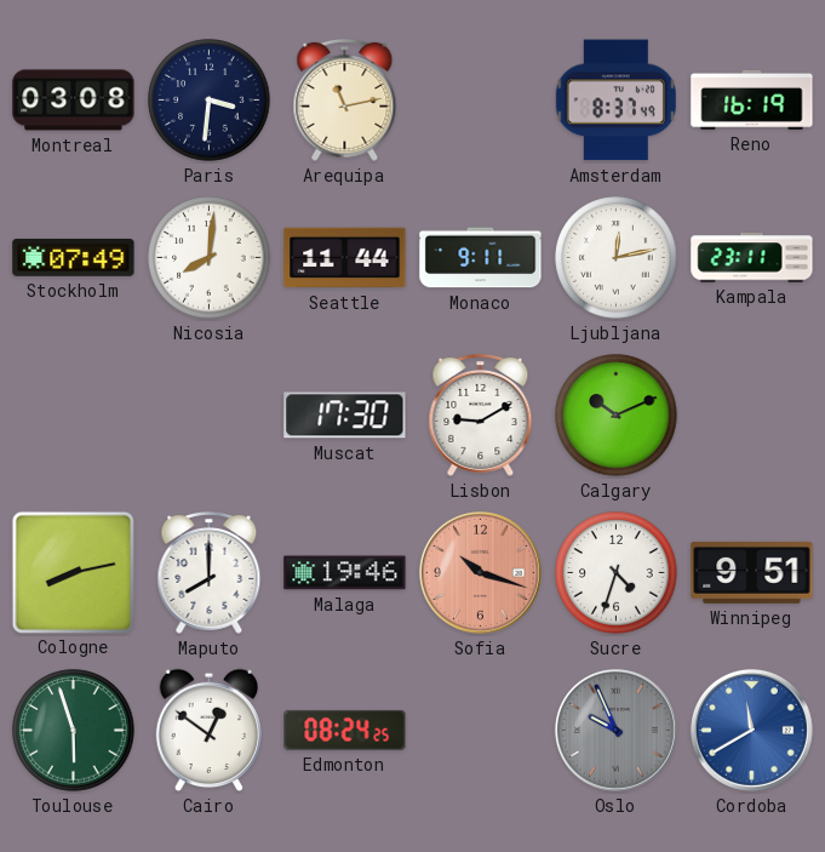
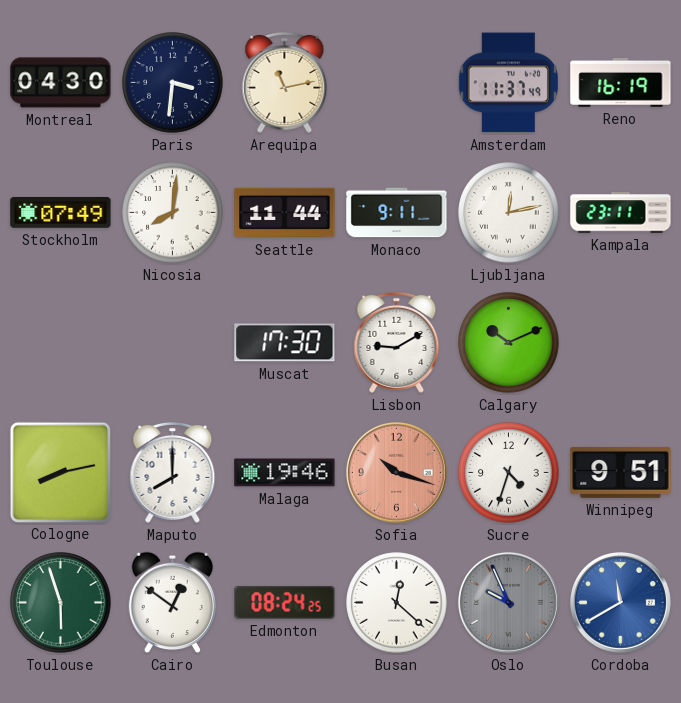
Montreal: 03:08 -> 04:30 (61, 83)
Amsterdam: 8:37 -> 11:37 (508, 83)
Busan: none -> 12:22 (397, 603)
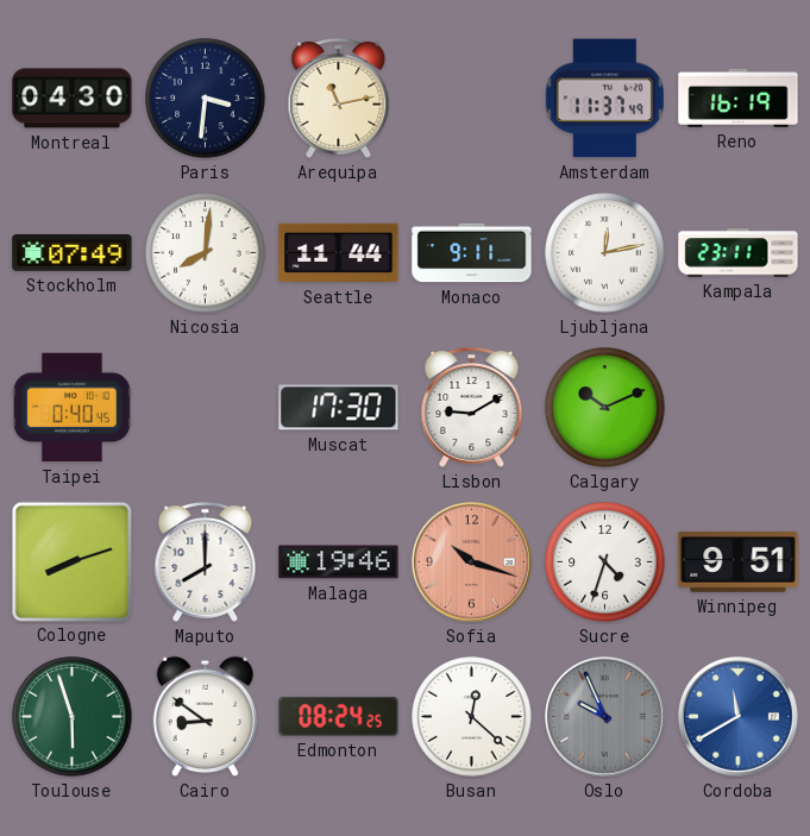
Taipei: none -> 0:40 (73, 408)
Cologne: 8:13 -> 8:12 (71, 561)
Cairo: 12:51 -> 8:51 (205, 717)
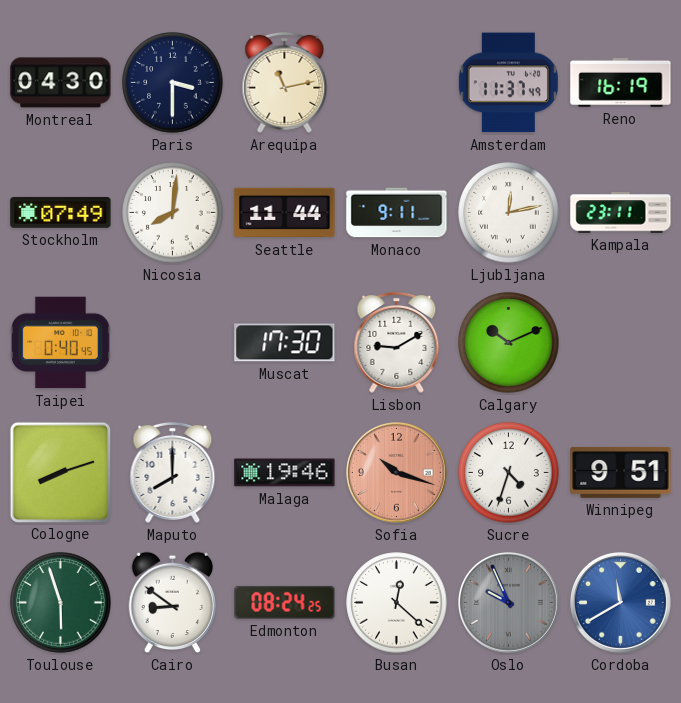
Paris: 3:31 -> 3:30 (173, 83)
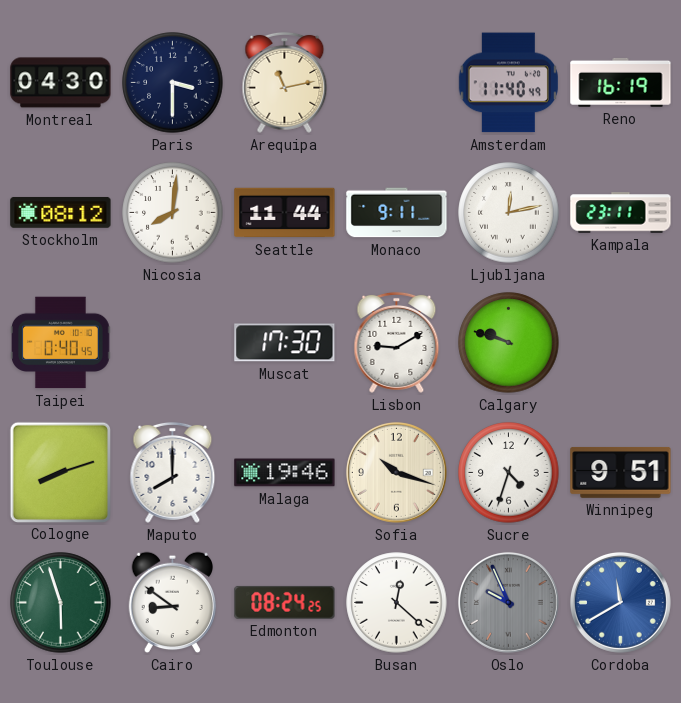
Amsterdam: 11:37 -> 11:40 (508, 83)
Stockholm: 07:49 -> 08:12 (61, 213)
Calgary: 10:11 -> 9:48 (509, 343)
Sofia dial: salmon -> cream (396, 472)
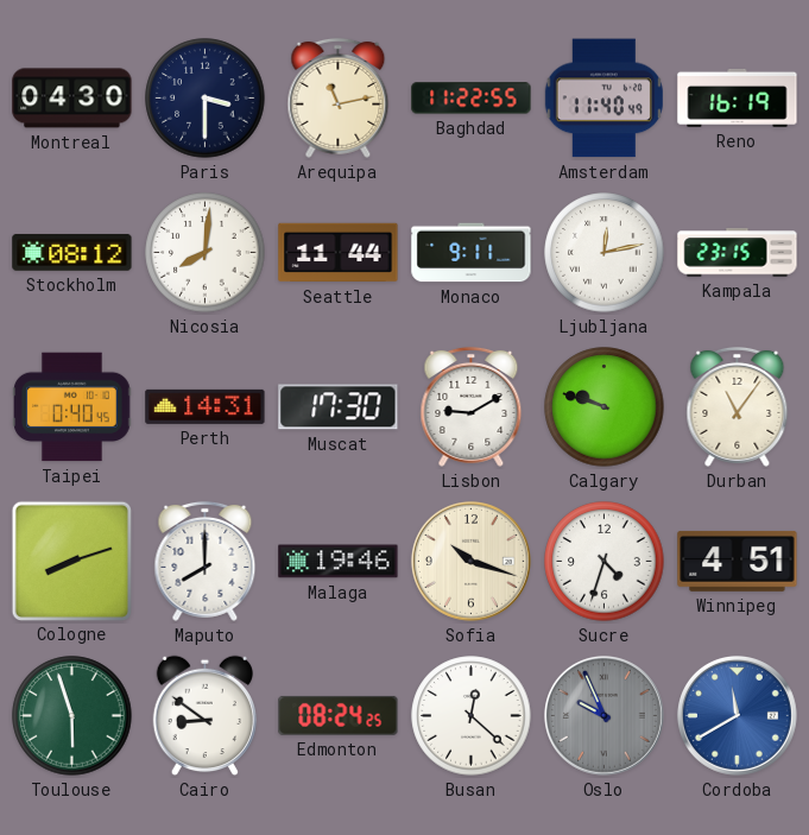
Baghdad: none -> 11:22 (472, 99)
Kampala: 23:11 -> 23:15 (738, 253)
Perth: none -> 14:31 (206, 406)
Durban: none -> 11:06 (738, 406)
Winnipeg: 9:51 -> 4:51 (738, 561)
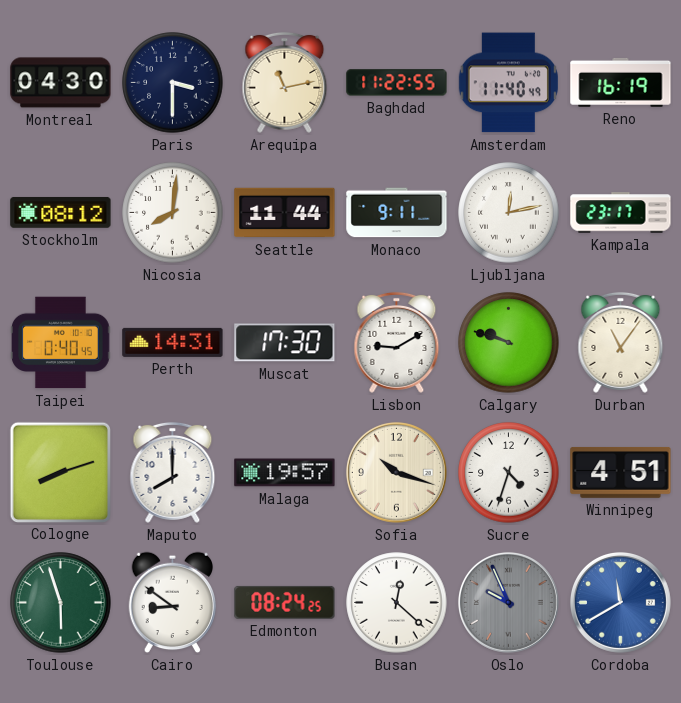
Kampala: 23:15 -> 23:17 (621, 213)
Malaga: 19:46 -> 19:57 (285, 473)
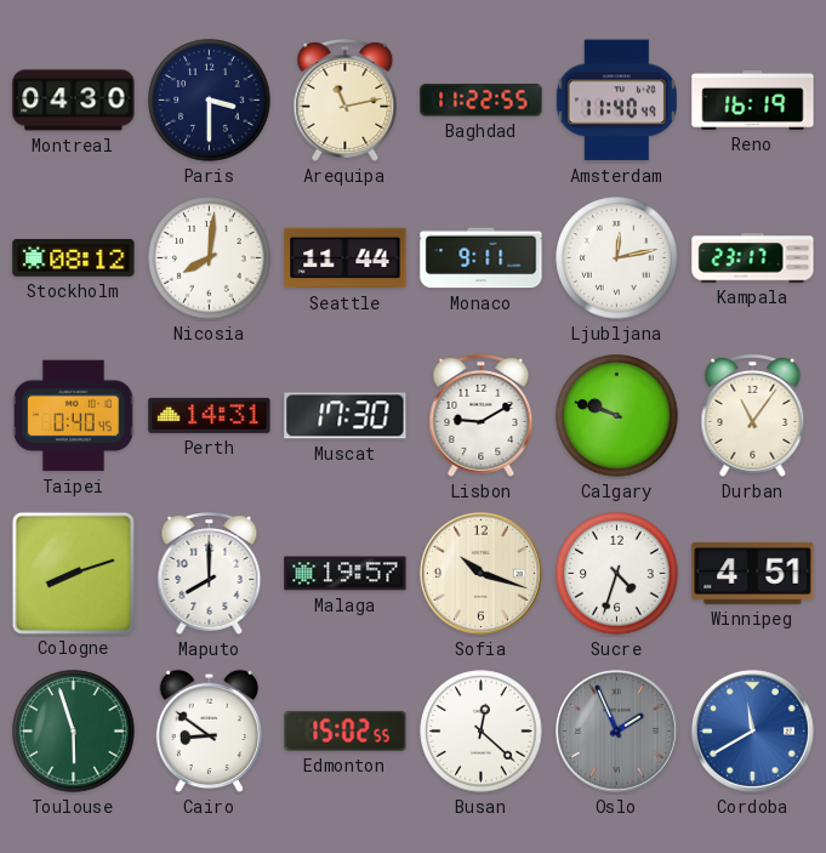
Edmonton: 08:24 -> 15:02 (346, 730)
Oslo: 9:56 -> 1:56 (616, 730)
